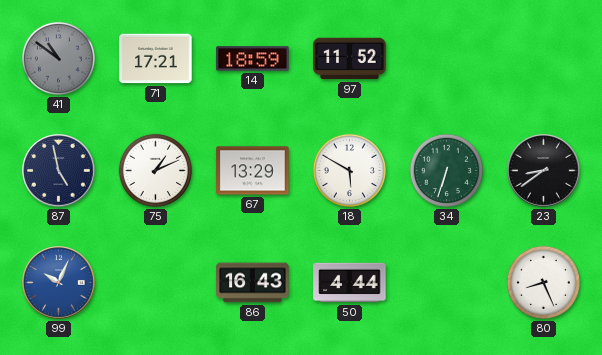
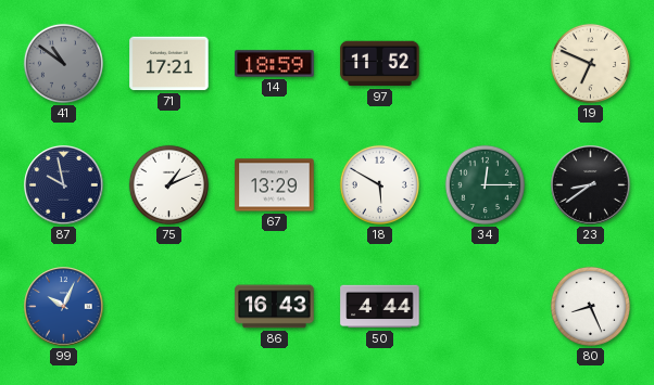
19: none -> 6:49 (590, 63)
87: 4:58 -> 9:58 (64, 185)
34: 6:33 -> 12:15 (485, 184)
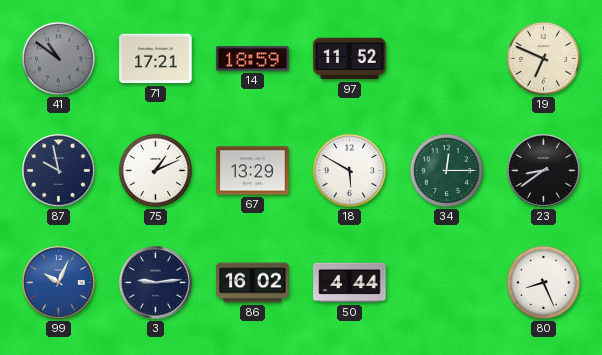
3: none -> 9:14 (156, 283)
86: 16:43 -> 16:02 (253, 283)
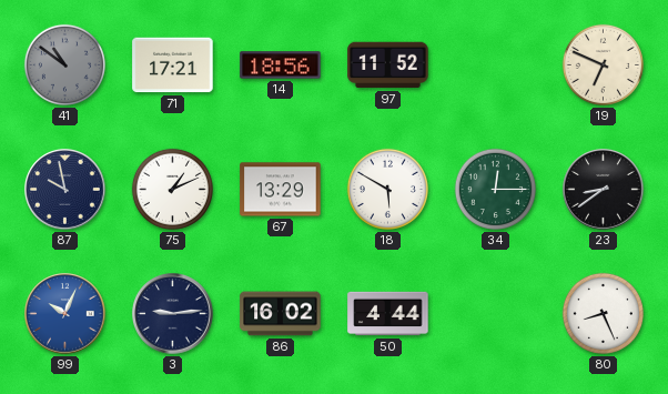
14: 18:59 -> 18:56 (281, 65)
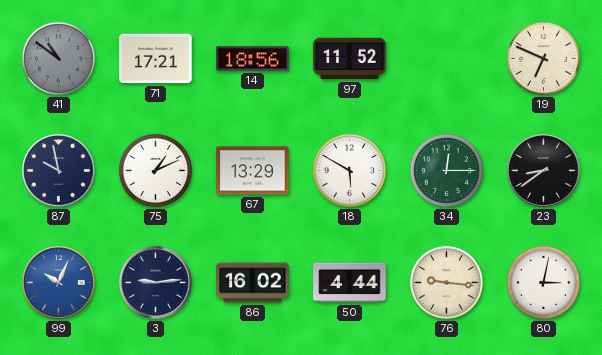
76: none -> 9:16 (446, 282)
80: 8:26 -> 3:02 (543, 282)
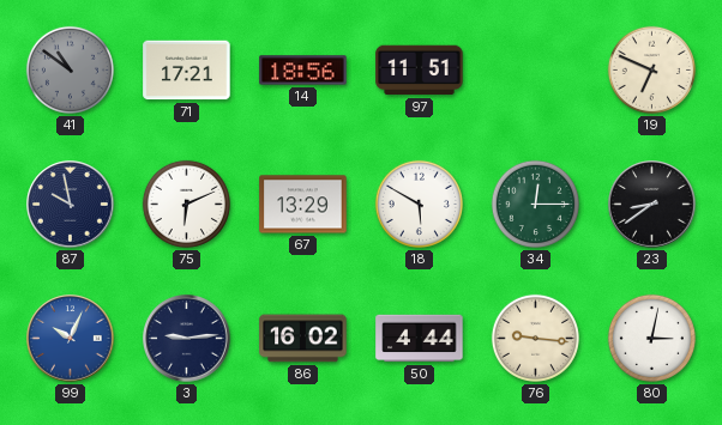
97: 11:52 -> 11:51 (420, 71)
75: 1:11 -> 6:11 (186, 204)
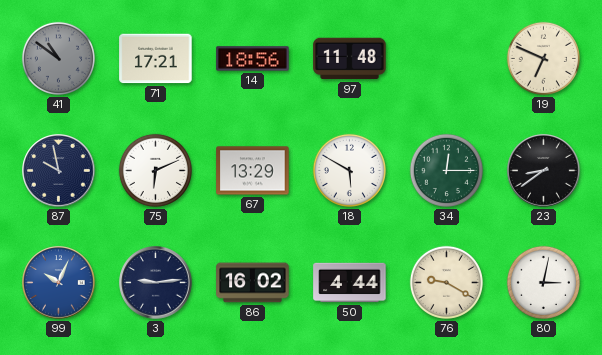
97: 11:51 -> 11:48 (350, 59)
76: 9:16 -> 9:20 (446, 282)
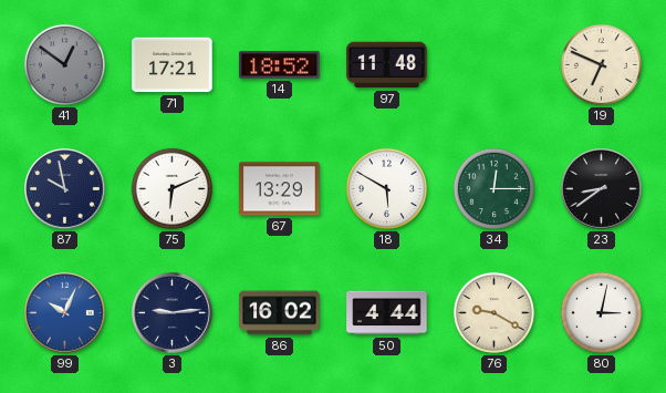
41: 10:51 -> 12:51 (64, 64)
14: 18:56 -> 18:52 (280, 65)
